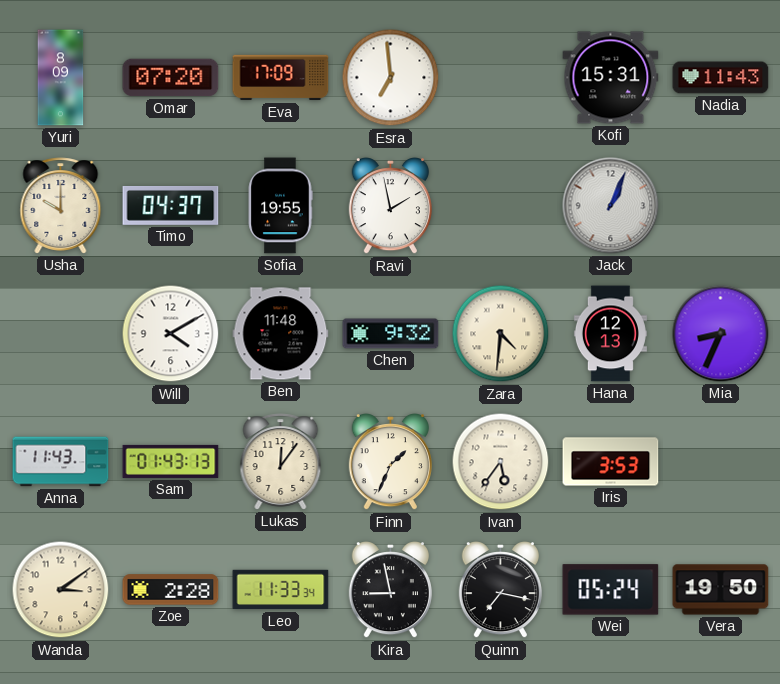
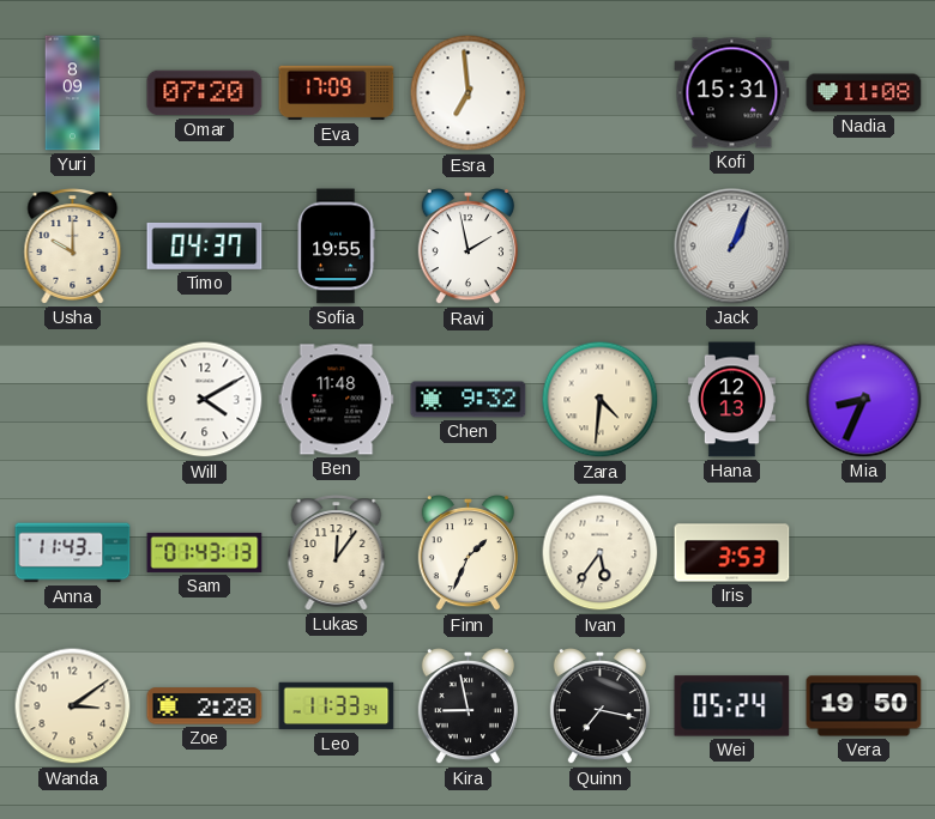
Nadia: 11:43 -> 11:08 (864, 93)
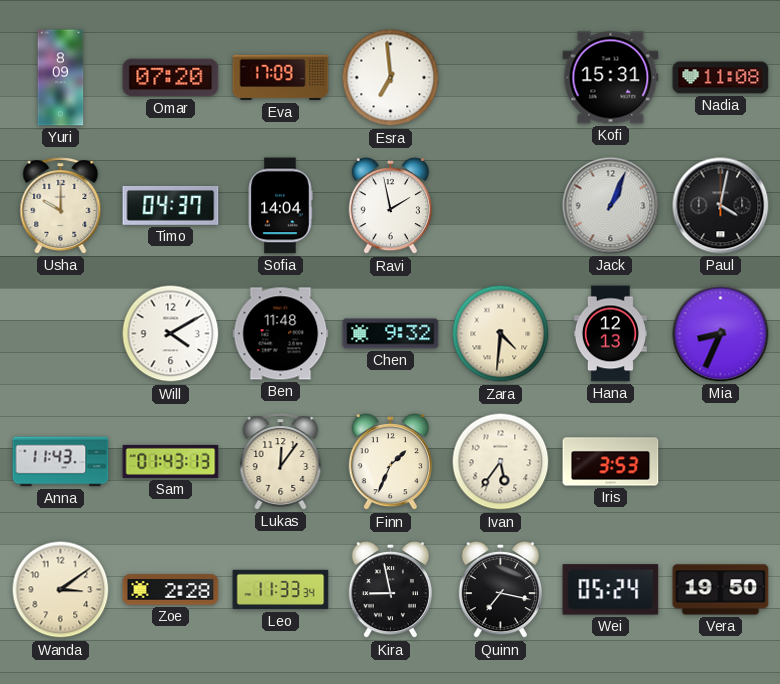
Sofia: 19:55 -> 14:04 (280, 206)
Paul: none -> 4:02 (721, 206)
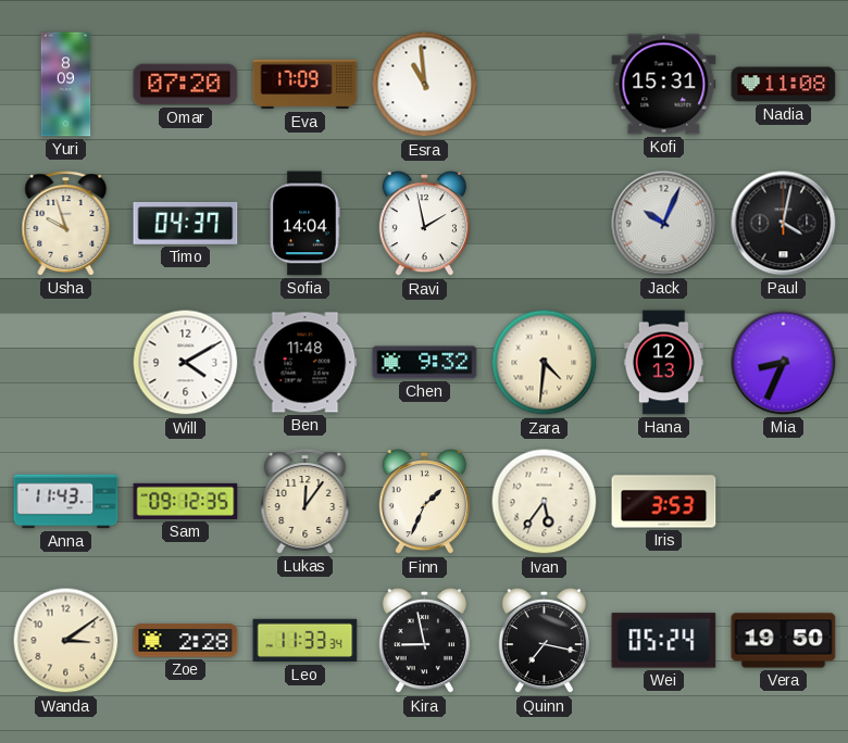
Esra: 6:59 -> 10:59 (425, 85)
Usha: 10:00 -> 9:57 (66, 224)
Jack: 1:04 -> 10:04 (664, 224)
Sam: 01:43 -> 09:12 (186, 501)
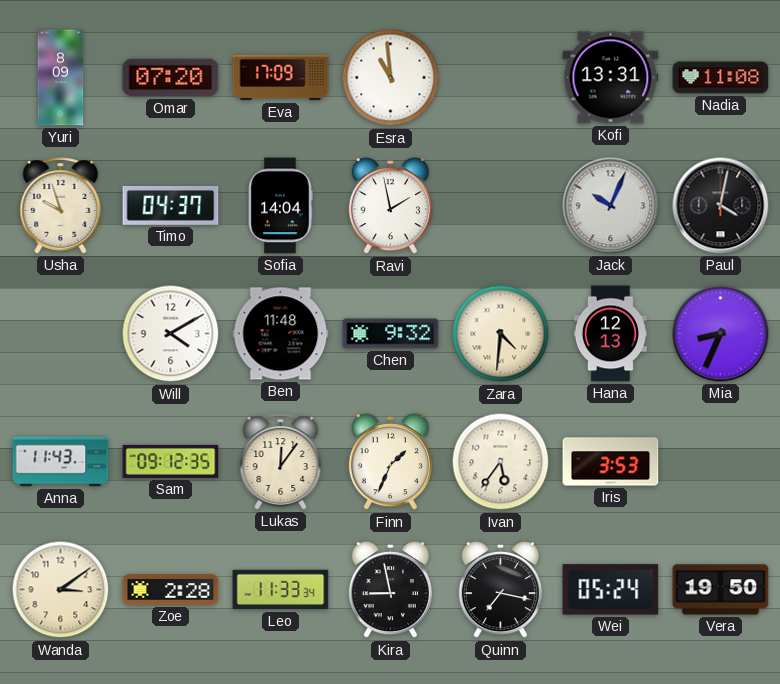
Kofi: 15:31 -> 13:31 (611, 78)
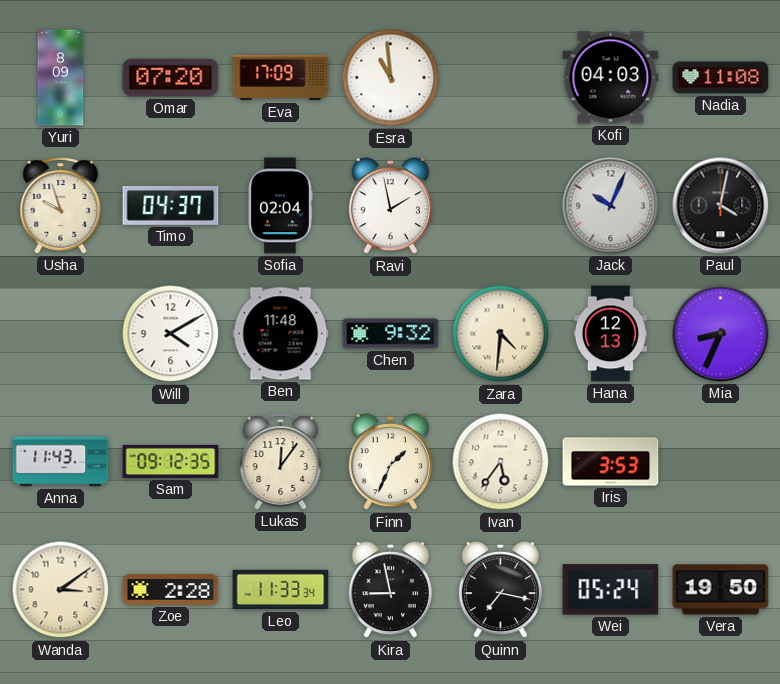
Kofi: 13:31 -> 04:03 (611, 78)
Sofia: 14:04 -> 02:04 (280, 206)
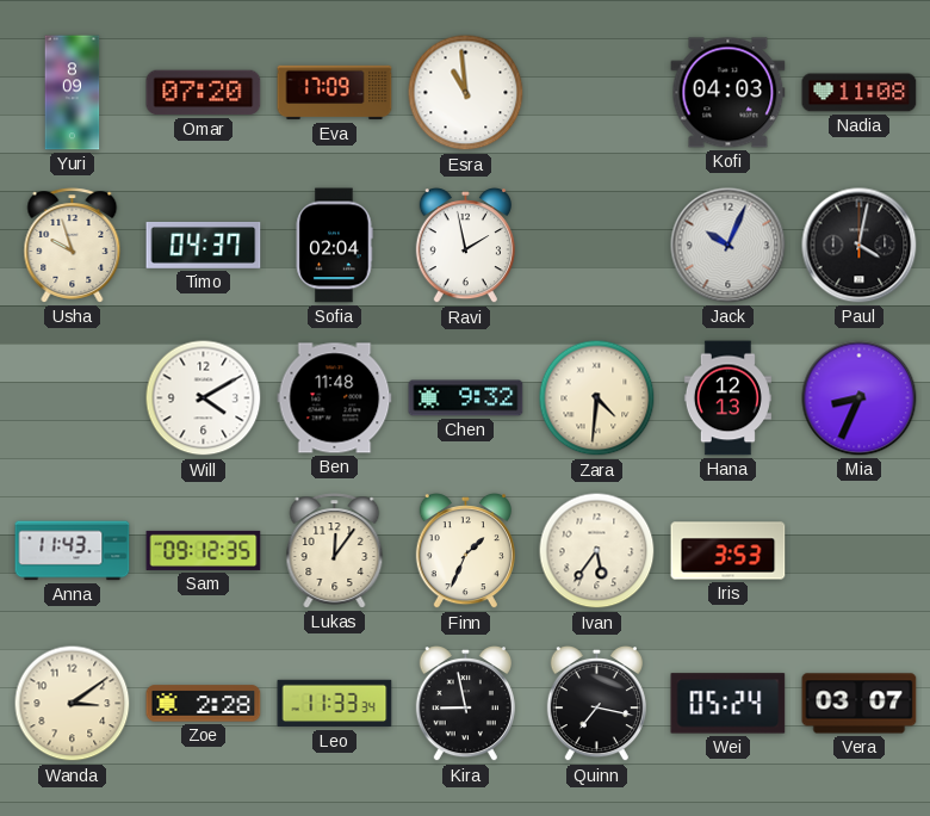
Vera: 19:50 -> 03:07 (860, 704)
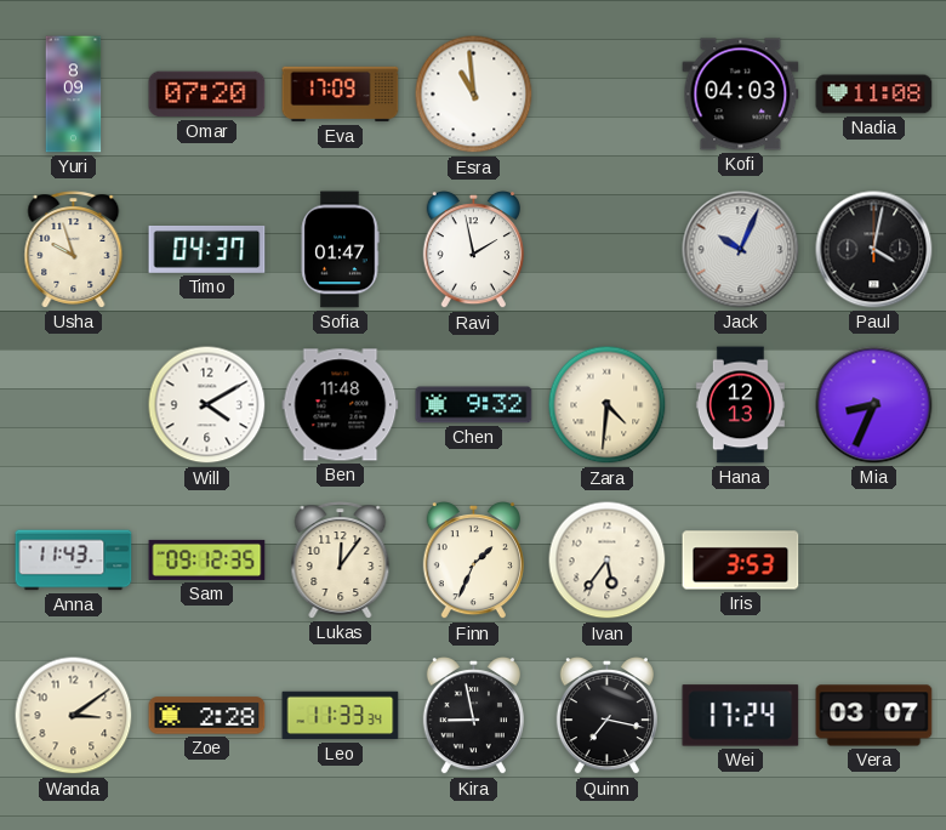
Sofia: 02:04 -> 01:47 (340, 250)
Wei: 05:24 -> 17:24 (741, 716)
